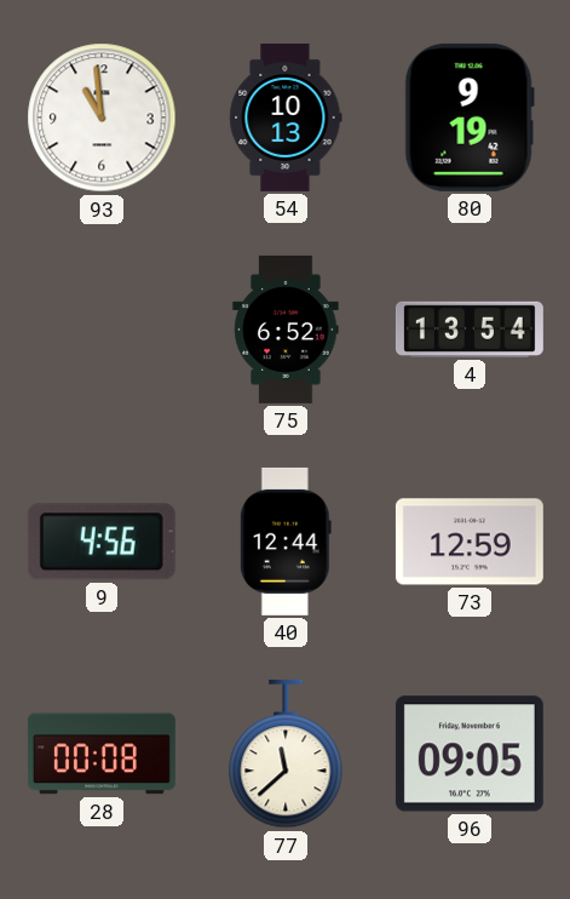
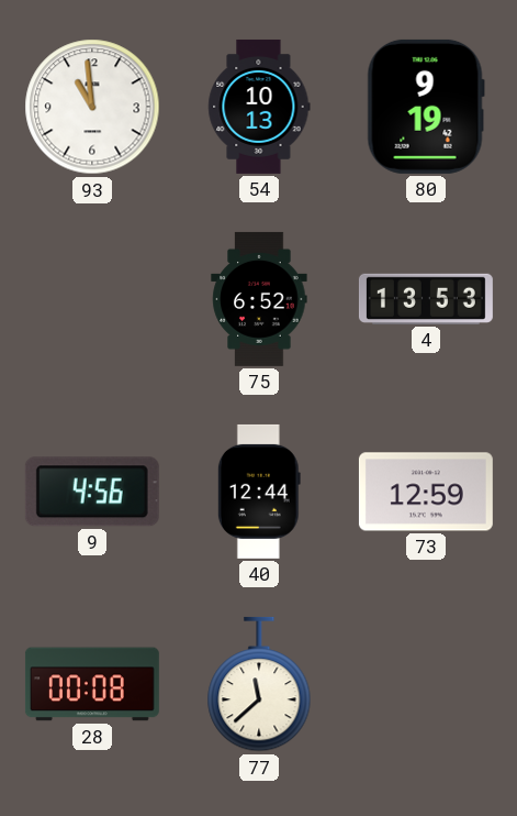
4: 13:54 -> 13:53 (426, 299)
96: 09:05 -> none (470, 754)
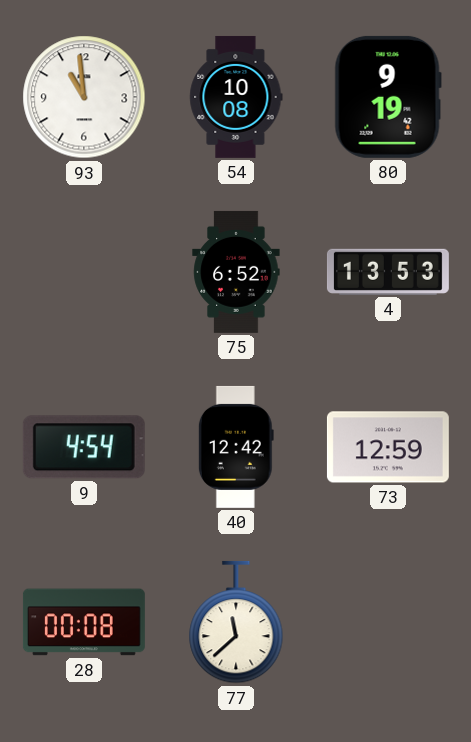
54: 10:13 -> 10:08 (236, 97)
9: 4:56 -> 4:54 (84, 447)
40: 12:44 -> 12:42 (236, 447)
